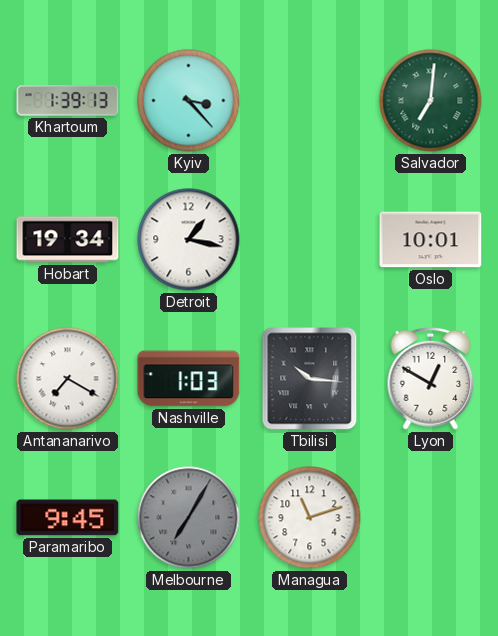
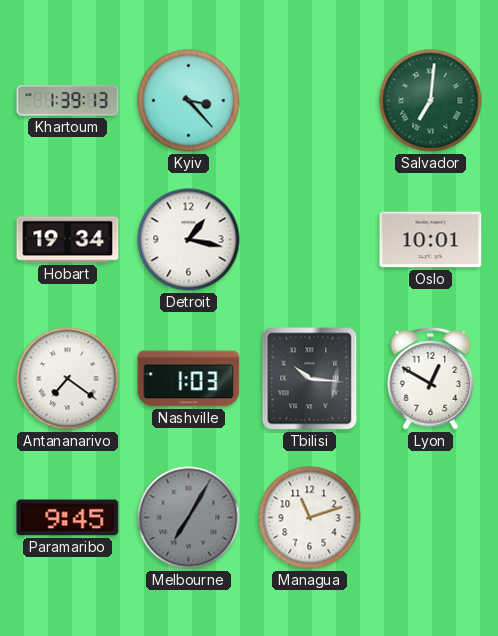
Antananarivo: 7:20 -> 7:21 (68, 379)
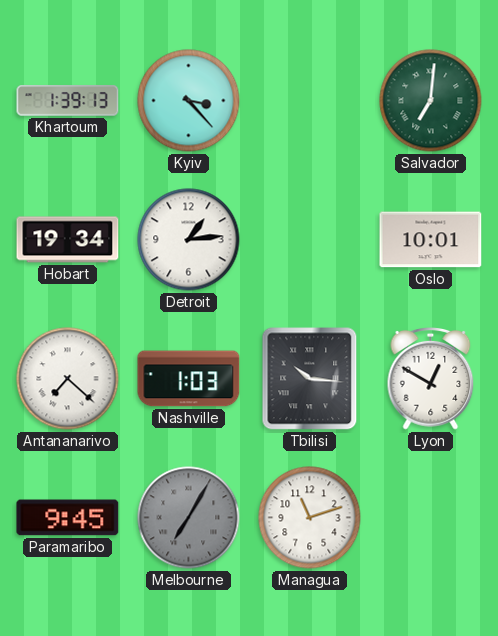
Detroit: 1:17 -> 1:14 (189, 240)
Antananarivo: 7:21 -> 7:22 (68, 379)
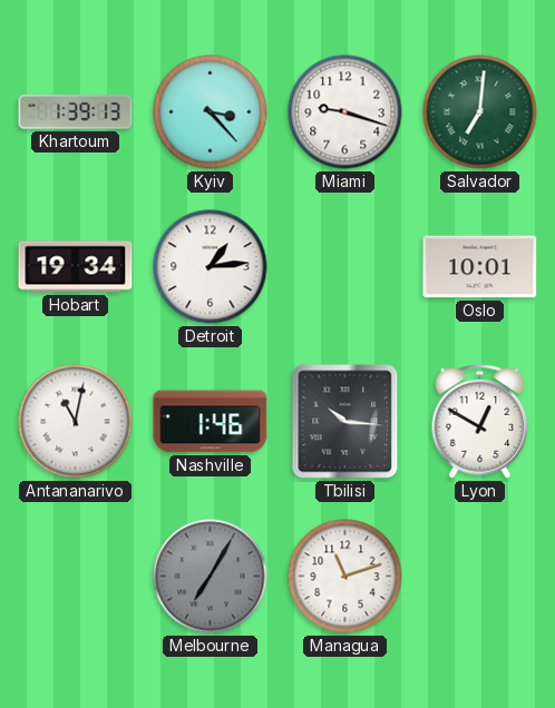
Miami: none -> 9:18 (345, 112)
Antananarivo: 7:22 -> 11:02 (76, 422)
Nashville: 1:03 -> 1:46 (211, 422)
Paramaribo: 9:45 -> none (68, 518)
